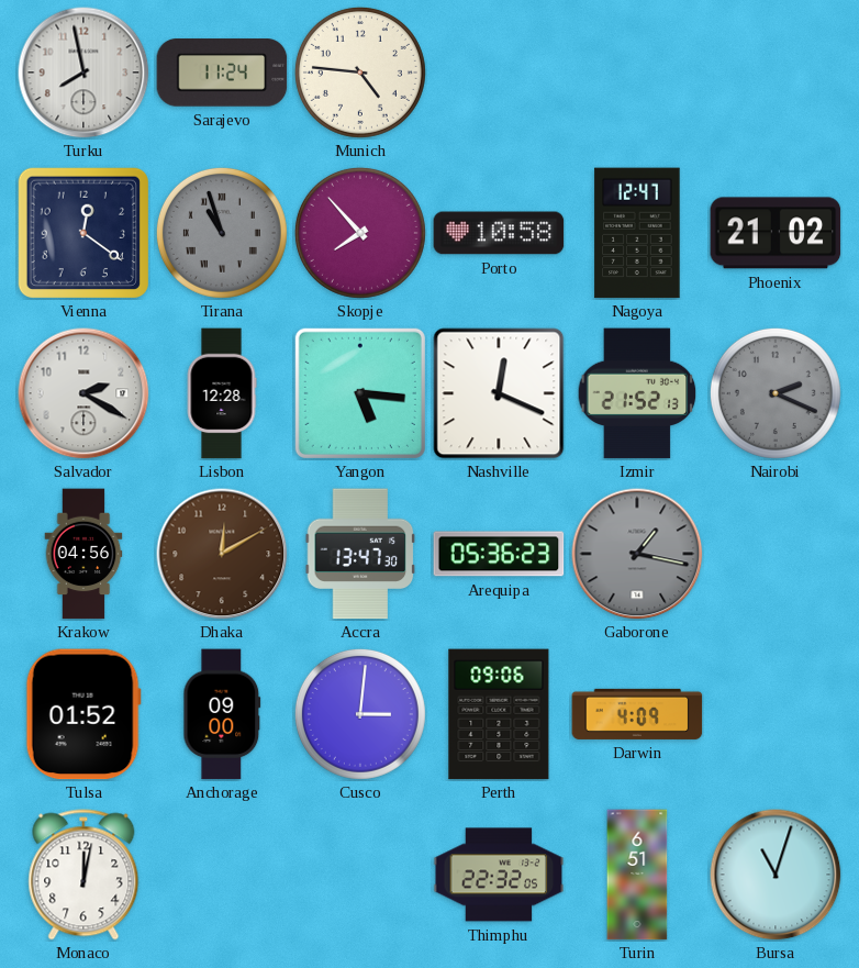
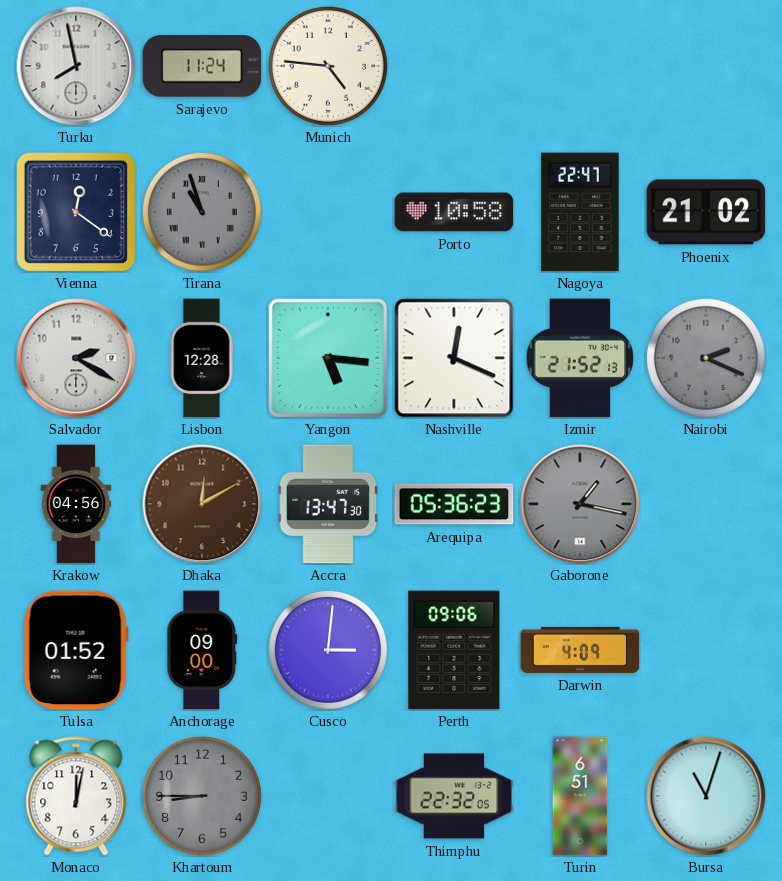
Skopje: 7:53 -> none (360, 233)
Nagoya: 12:47 -> 22:47 (580, 212)
Khartoum: none -> 8:45 (202, 796)
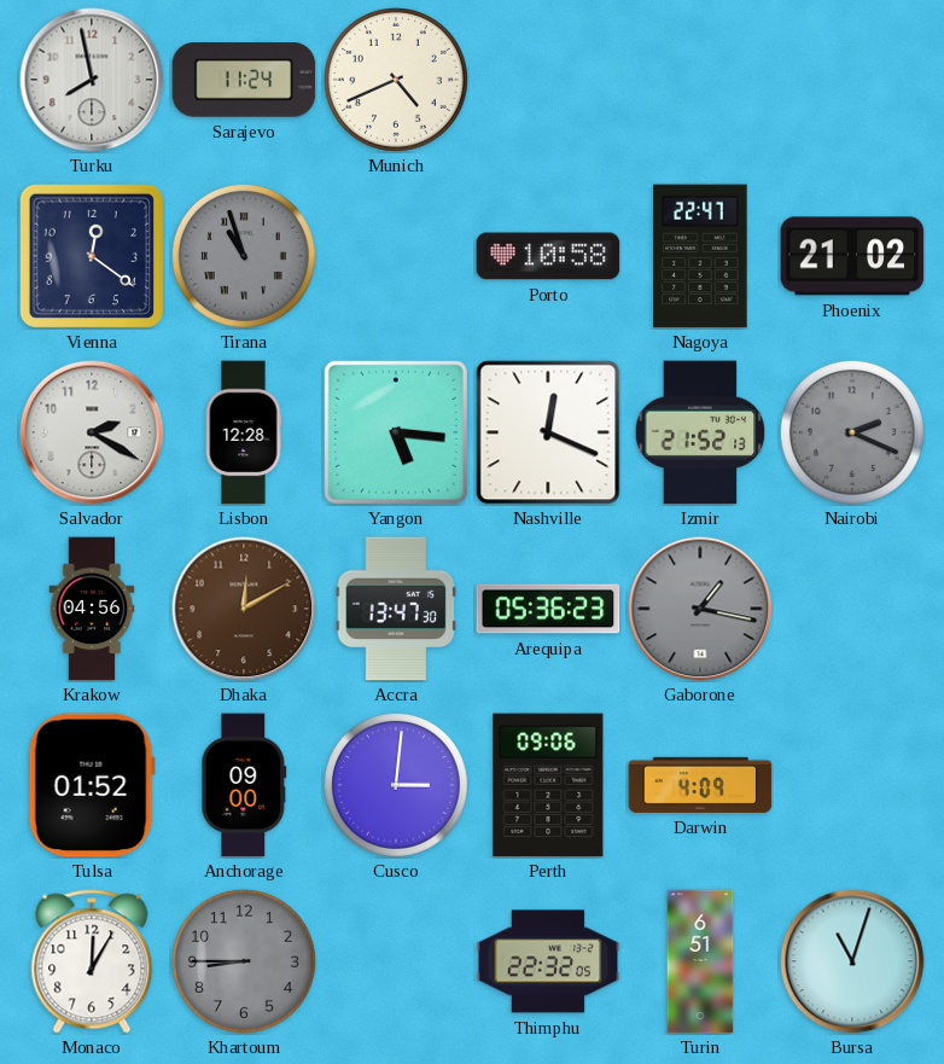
Munich: 4:46 -> 4:41 (396, 80)
Monaco: 12:02 -> 12:05 (92, 961)
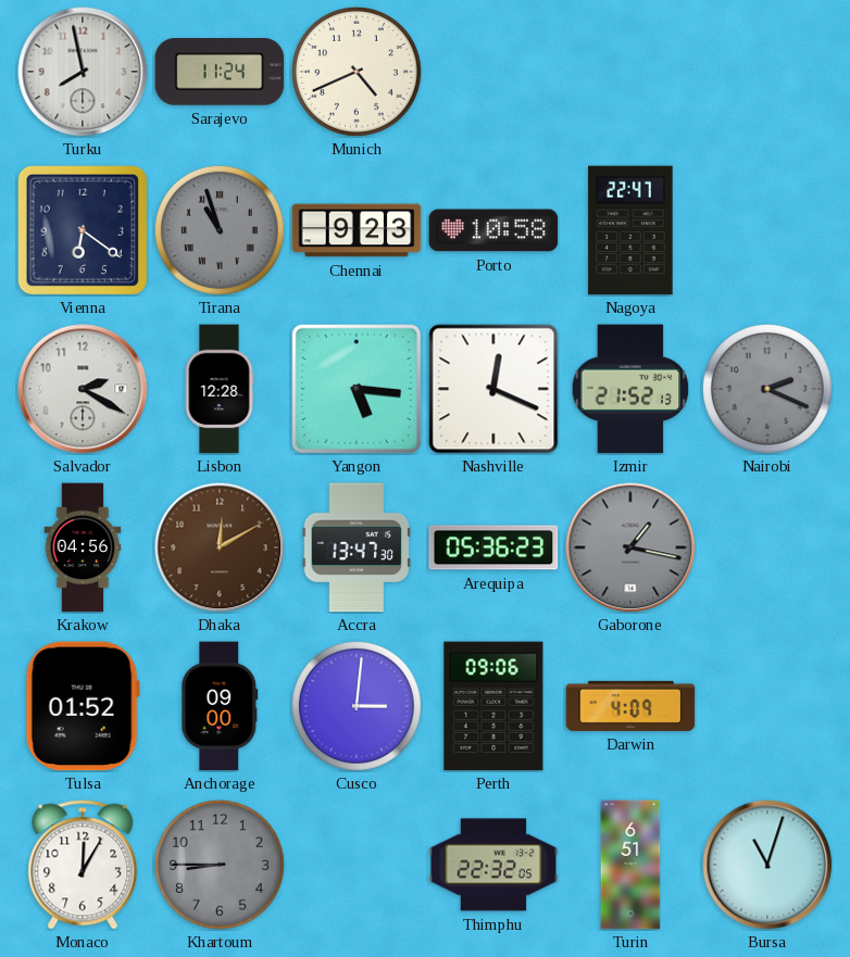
Vienna: 12:21 -> 6:21 (82, 229)
Chennai: none -> 9:23 (357, 230)
Phoenix: 21:02 -> none (852, 256)
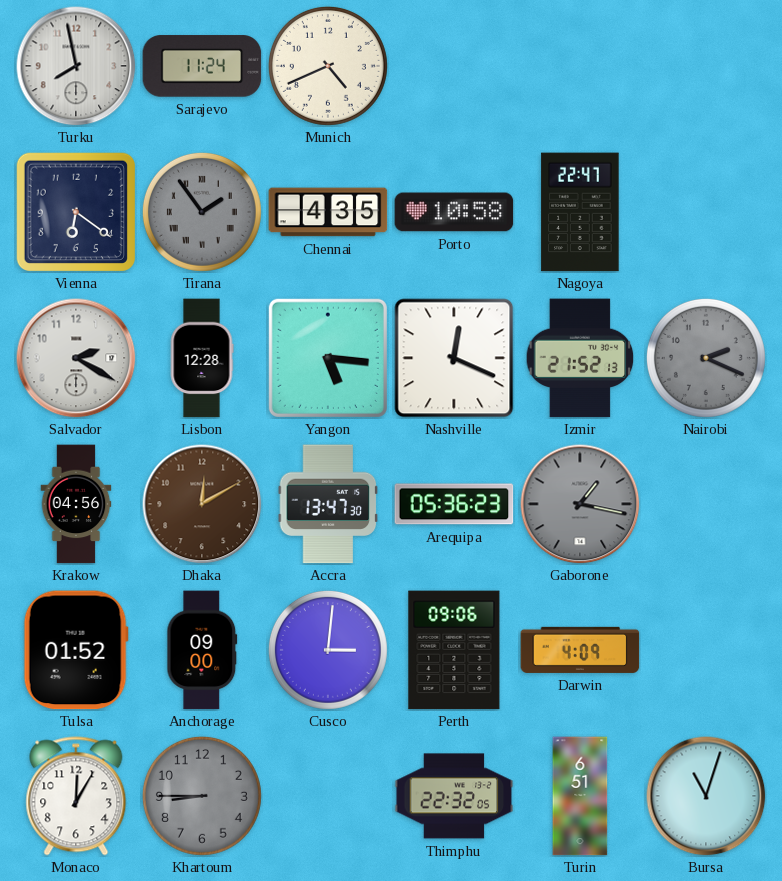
Tirana: 10:57 -> 1:54 (202, 212)
Chennai: 9:23 -> 4:35 (328, 212)
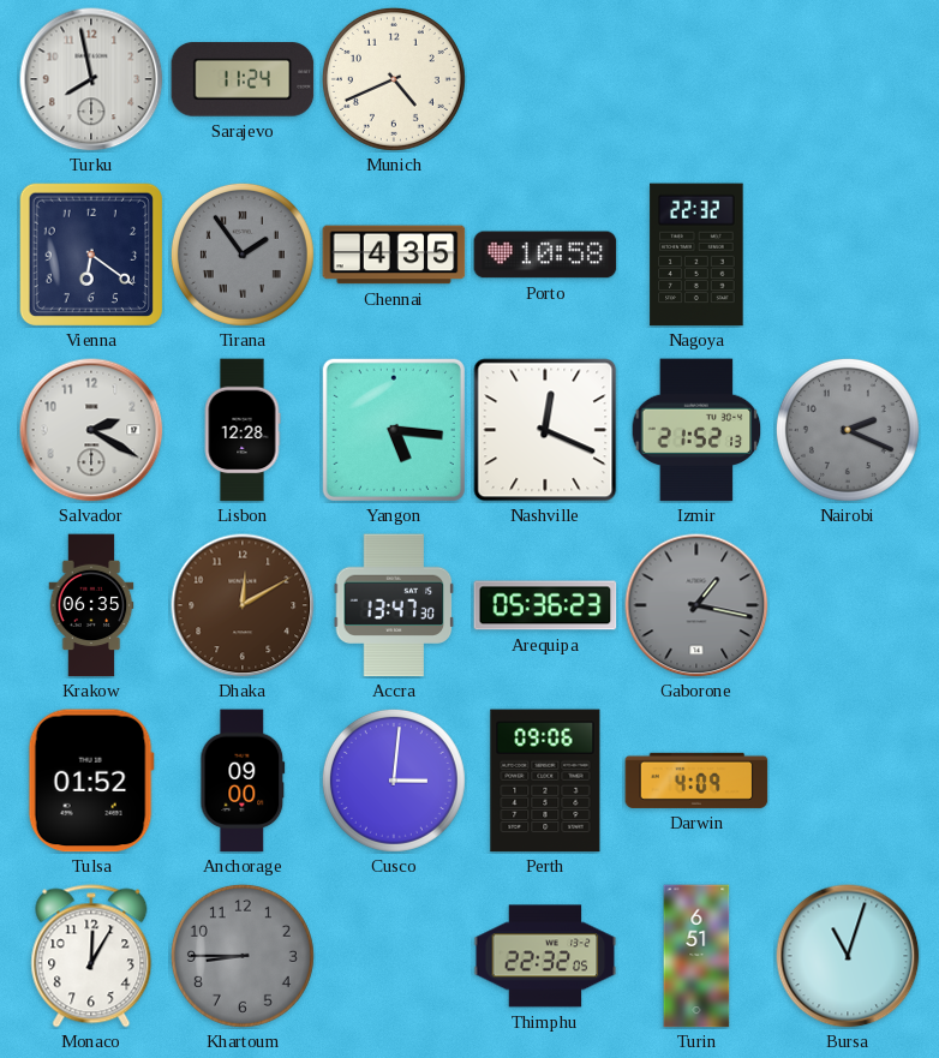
Nagoya: 22:47 -> 22:32 (696, 255)
Krakow: 04:56 -> 06:35 (91, 605)
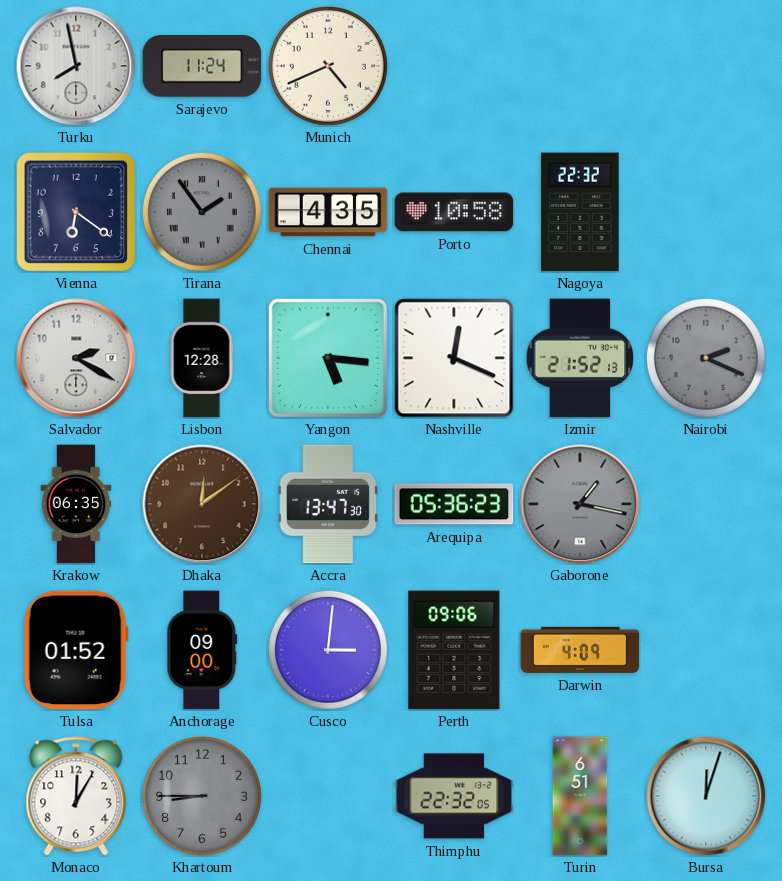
Dhaka: 12:10 -> 12:09 (202, 504)
Bursa: 11:03 -> 12:03 (706, 796)
